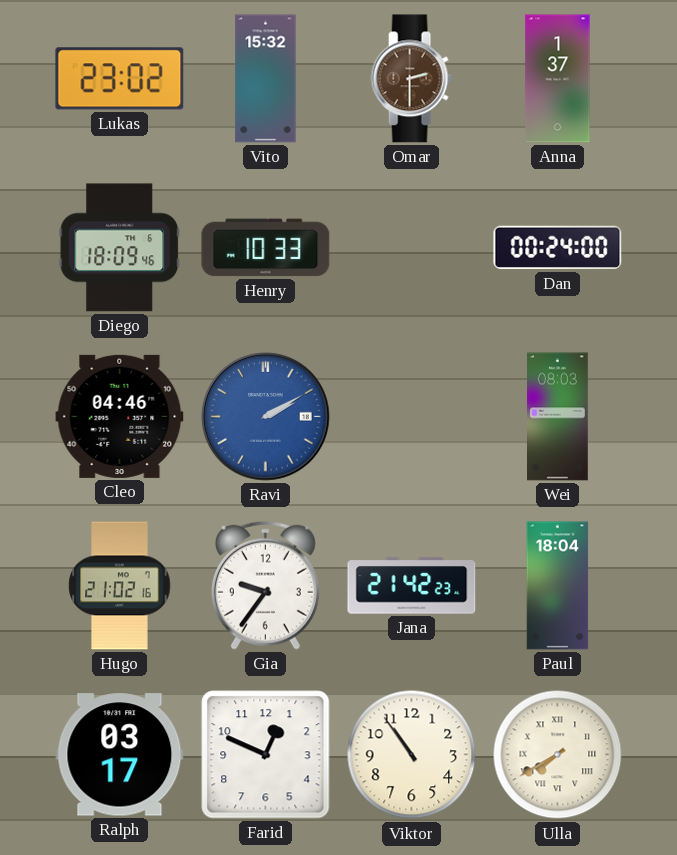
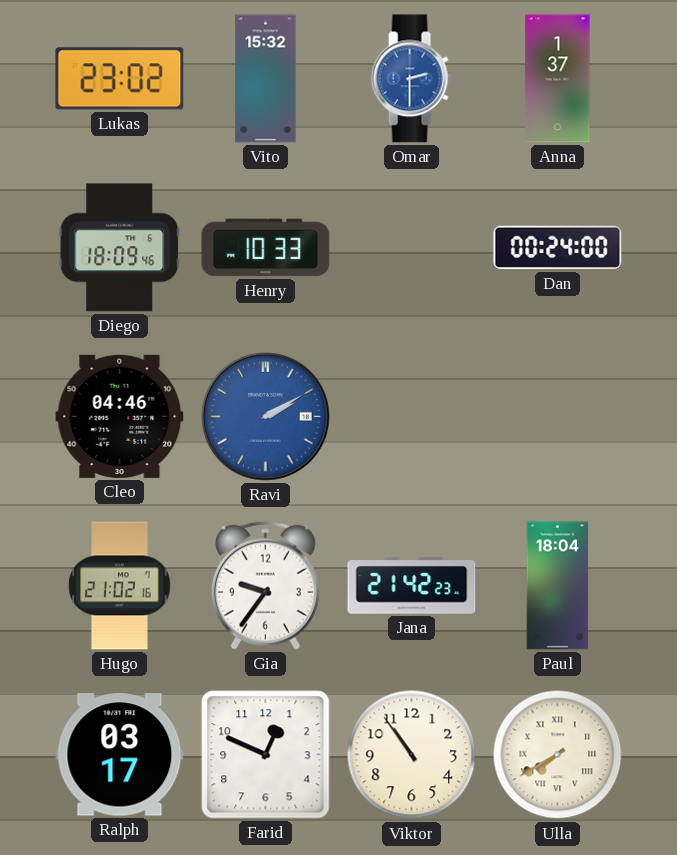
Omar dial: brown -> blue (411, 79)
Wei: 08:03 -> none (558, 417)
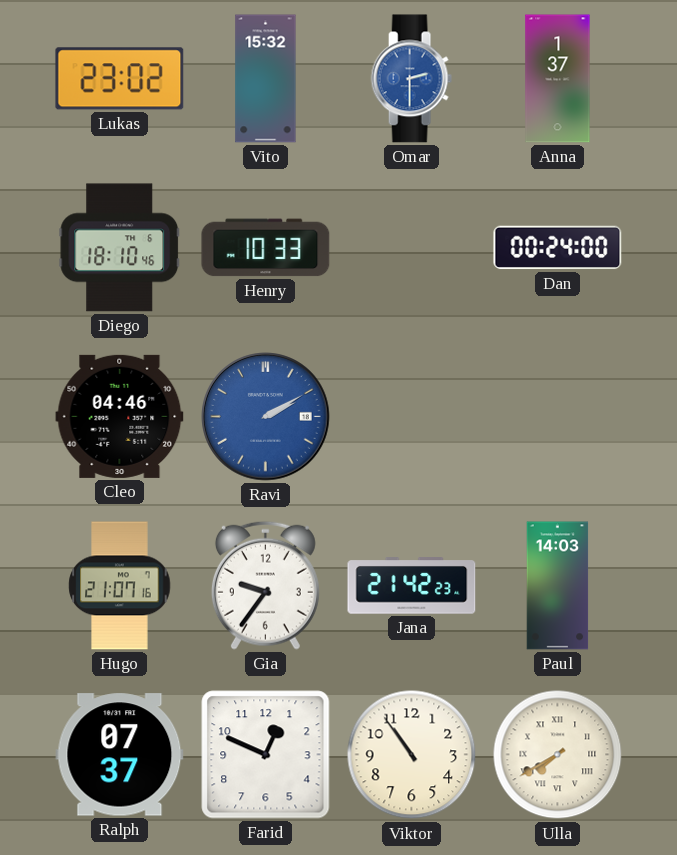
Diego: 18:09 -> 18:10 (120, 248)
Hugo: 21:02 -> 21:07 (120, 586)
Paul: 18:04 -> 14:03 (558, 586)
Ralph: 03:17 -> 07:37 (120, 755)
